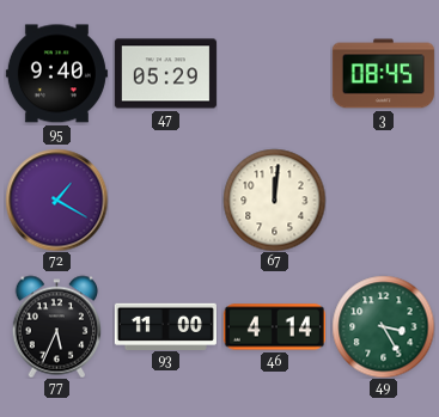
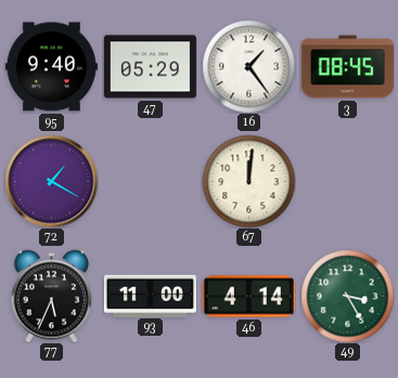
16: none -> 1:24 (248, 66)
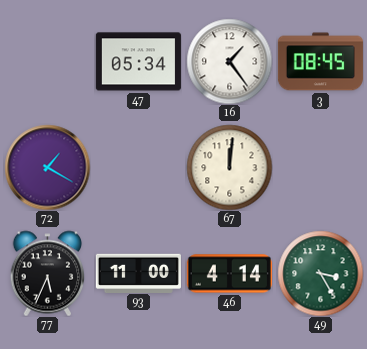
95: 9:40 -> none (51, 67)
47: 05:29 -> 05:34 (138, 62)
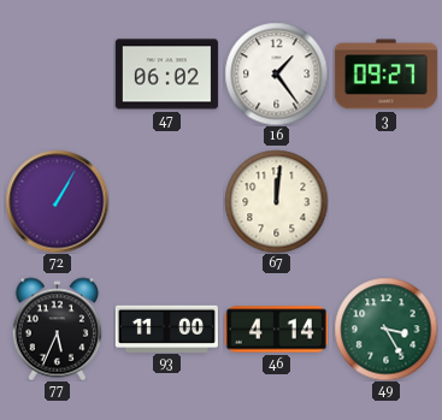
47: 05:34 -> 06:02 (166, 75)
3: 08:45 -> 09:27 (385, 75)
72: 1:20 -> 1:05 (57, 201)
